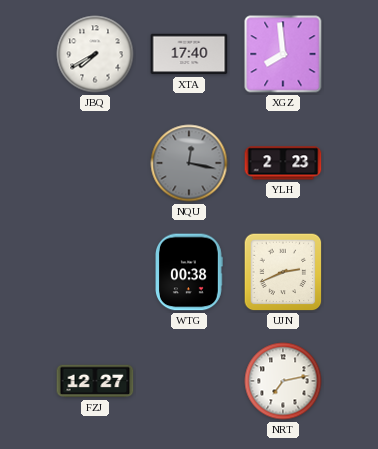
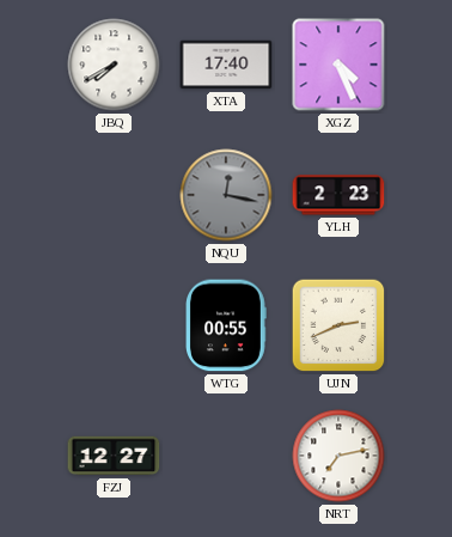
XGZ: 7:59 -> 4:26 (338, 65)
WTG: 00:38 -> 00:55 (226, 325)
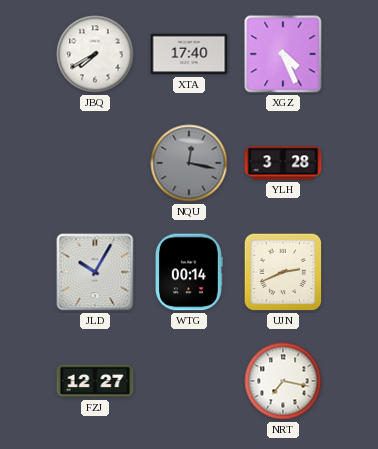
YLH: 2:23 -> 3:28 (283, 163)
JLD: none -> 10:05 (95, 272)
WTG: 00:55 -> 00:14 (189, 272)
NRT: 7:13 -> 7:17 (283, 381)
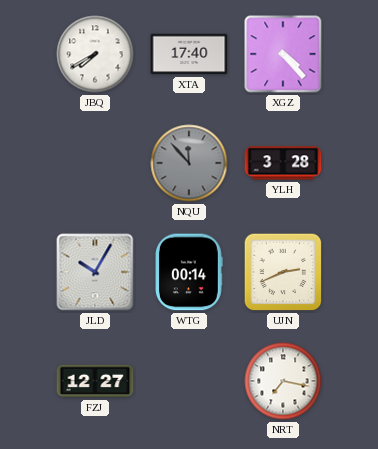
XGZ: 4:26 -> 4:23 (283, 54)
NQU: 12:17 -> 11:53 (189, 163)
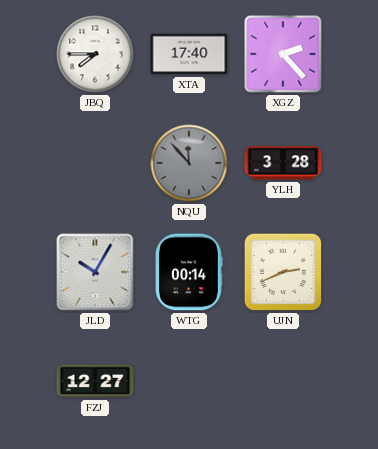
JBQ: 7:40 -> 7:45 (95, 54)
XGZ: 4:23 -> 2:23 (283, 54)
NRT: 7:17 -> none (283, 381)
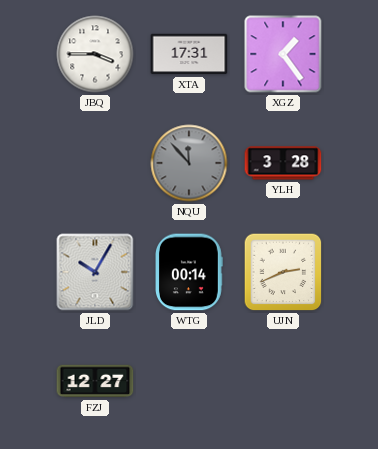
JBQ: 7:45 -> 3:45 (95, 54)
XTA: 17:40 -> 17:31 (189, 54)
XGZ: 2:23 -> 1:24 (283, 54)
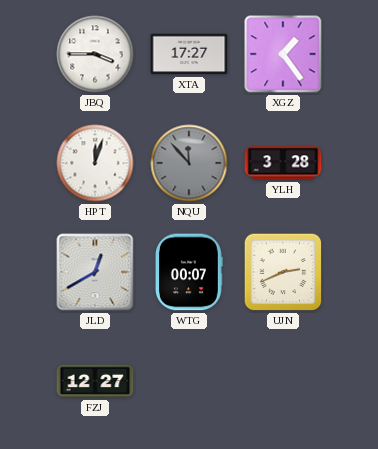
XTA: 17:31 -> 17:27 (189, 54)
HPT: none -> 12:03 (95, 163)
JLD: 10:05 -> 12:40 (95, 272)
WTG: 00:14 -> 00:07 (189, 272)
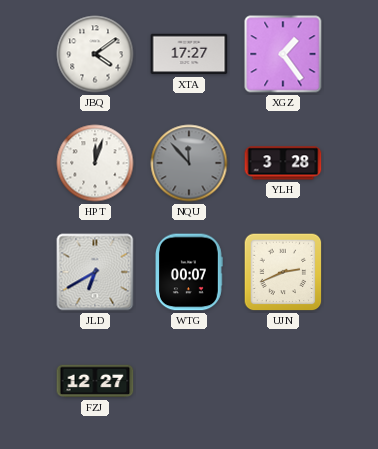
JBQ: 3:45 -> 4:09 (95, 54)
JLD: 12:40 -> 6:40 (95, 272)
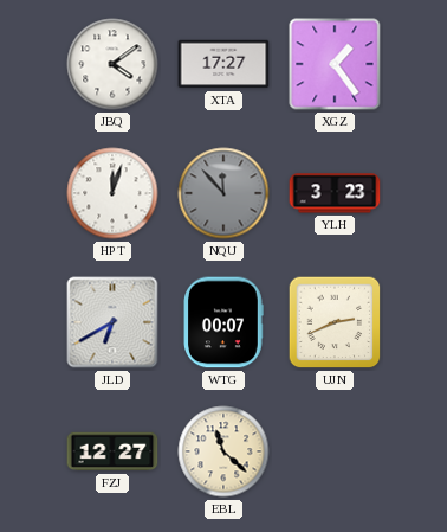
YLH: 3:28 -> 3:23 (335, 193)
EBL: none -> 11:22 (223, 451)
